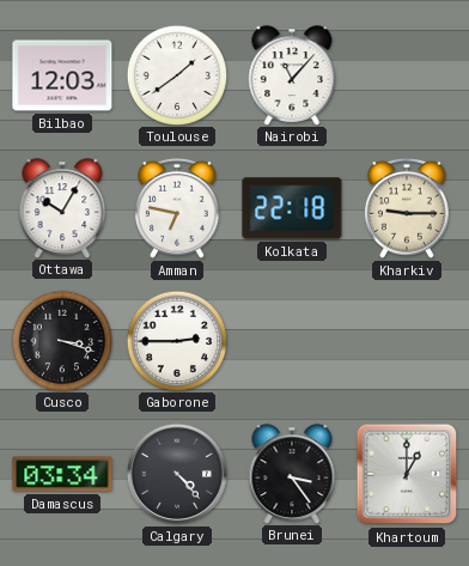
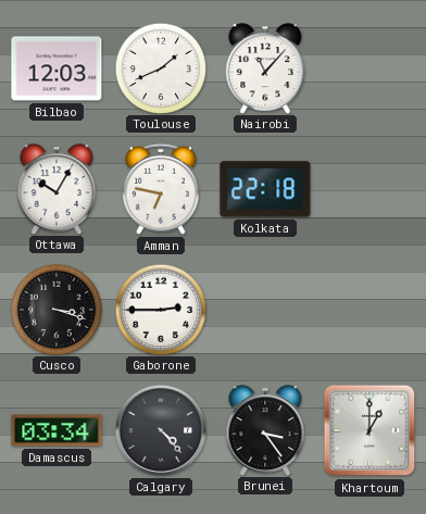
Toulouse: 1:39 -> 1:41 (160, 67)
Kharkiv: 9:15 -> none (407, 208)
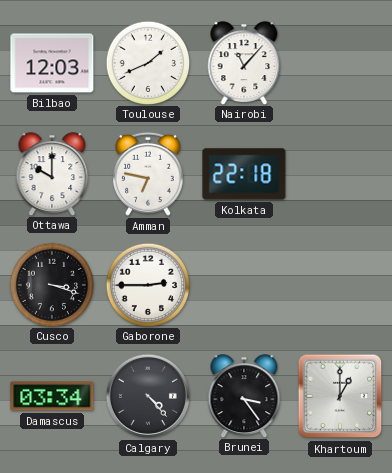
Ottawa: 10:05 -> 10:00 (52, 174)
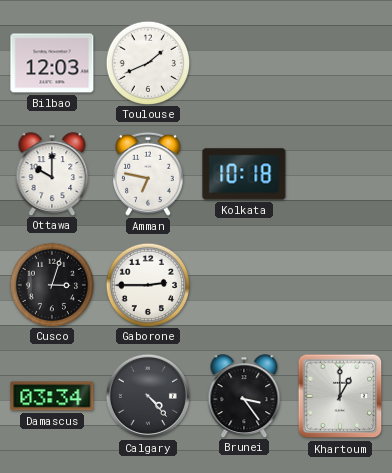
Nairobi: 11:07 -> none (244, 63)
Kolkata: 22:18 -> 10:18 (244, 174)
Cusco: 3:18 -> 3:03 (51, 284)
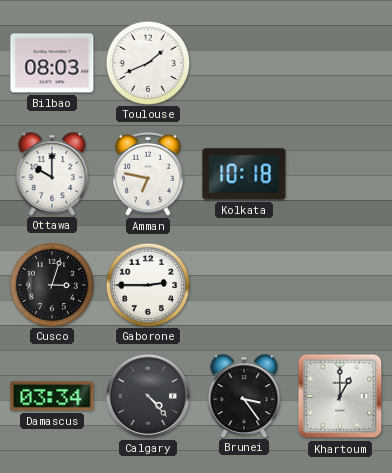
Bilbao: 12:03 -> 08:03 (52, 63)
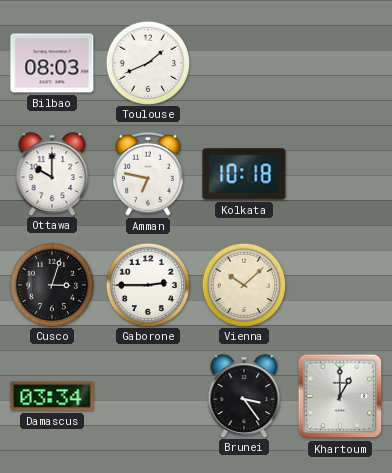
Vienna: none -> 10:08 (243, 284)
Calgary: 4:23 -> none (148, 396)
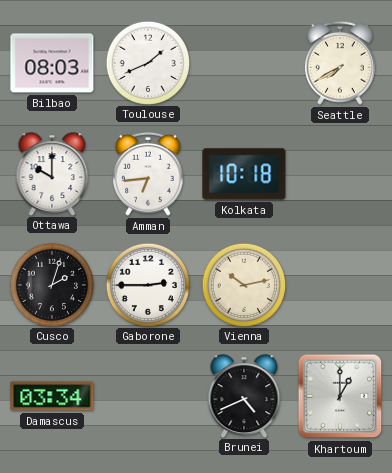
Seattle: none -> 7:40 (340, 63)
Amman: 6:47 -> 6:44 (148, 174)
Cusco: 3:03 -> 2:03 (51, 284)
Vienna: 10:08 -> 10:13 (243, 284)
Brunei: 3:24 -> 4:41 (244, 396)
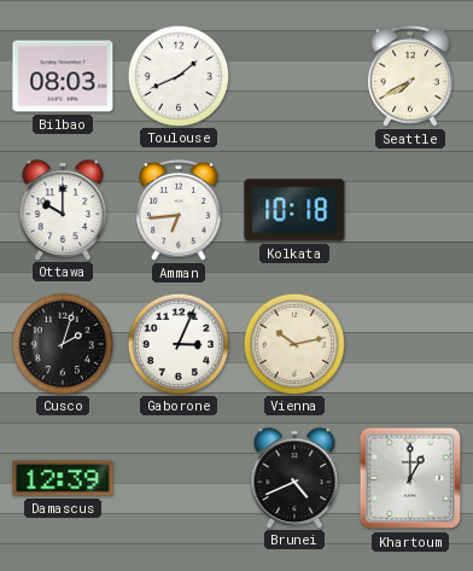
Gaborone: 2:45 -> 3:04 (177, 343)
Damascus: 03:34 -> 12:39 (63, 478)
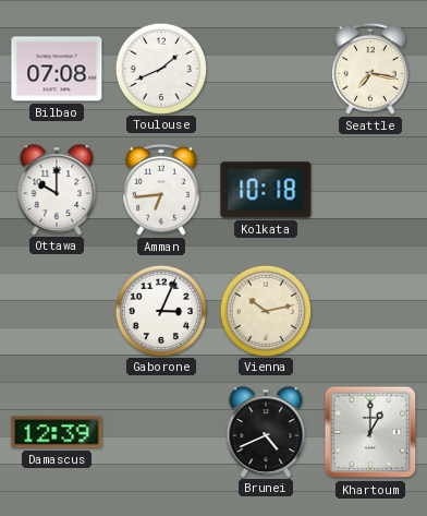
Bilbao: 08:03 -> 07:08 (57, 69)
Seattle: 7:40 -> 7:17 (370, 69)
Cusco: 2:03 -> none (62, 343)
